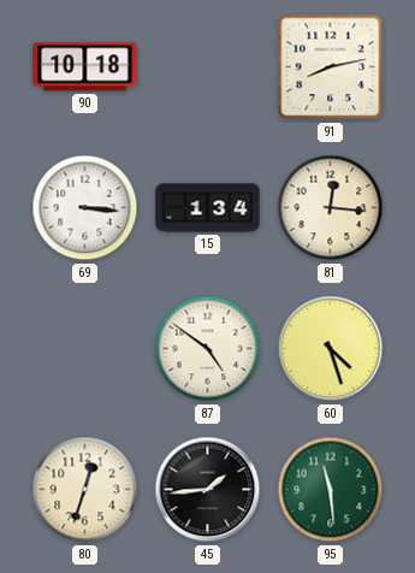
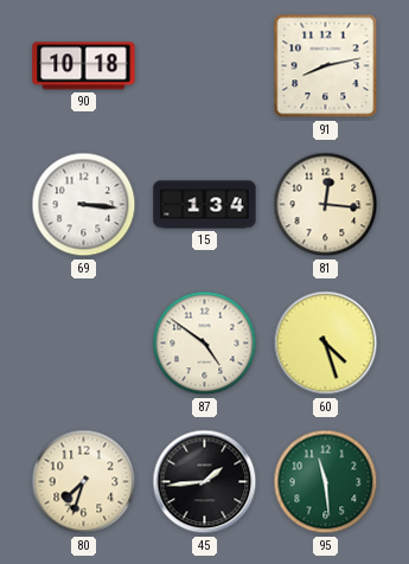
80: 12:33 -> 7:33 (84, 482)
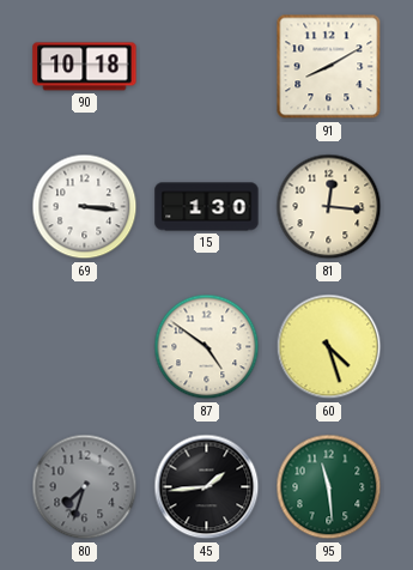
91: 8:13 -> 8:10 (329, 67)
15: 1:34 -> 1:30 (207, 207)
80 dial: cream -> grey (85, 487)
